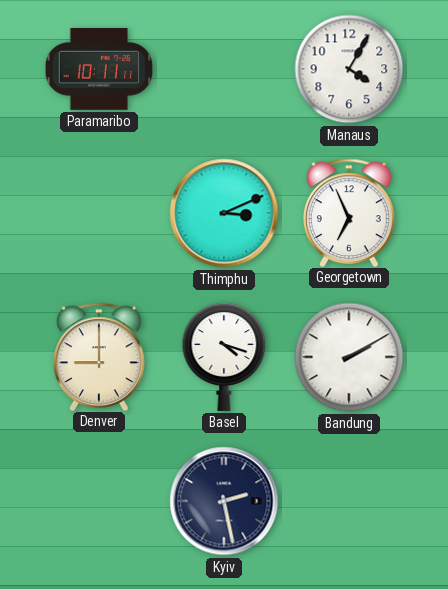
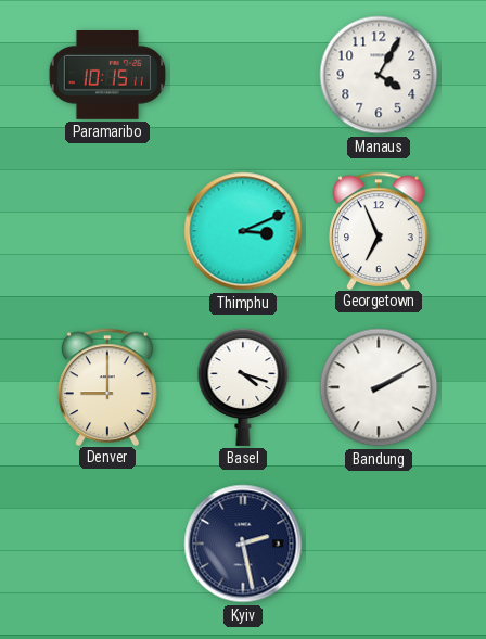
Paramaribo: 10:11 -> 10:15 (107, 76)
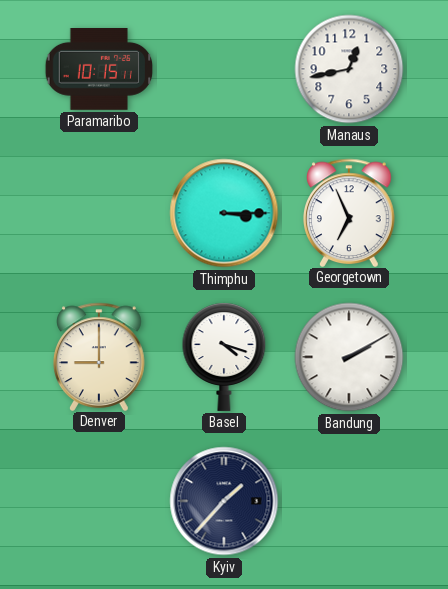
Manaus: 4:05 -> 12:43 (349, 69)
Thimphu: 3:11 -> 3:15 (224, 213)
Kyiv: 2:28 -> 1:37 (224, 501)
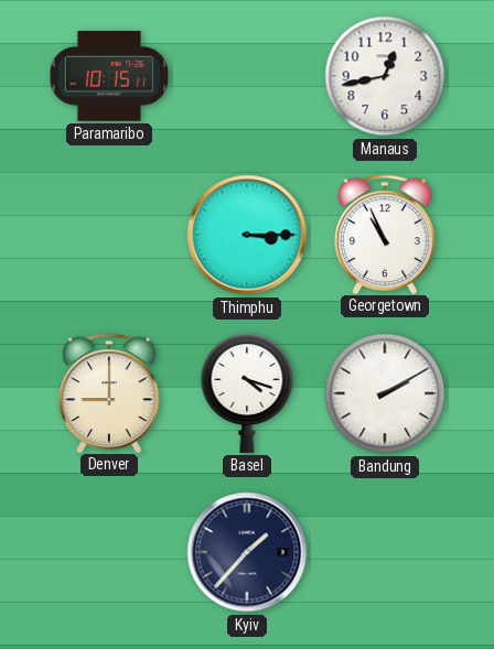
Georgetown: 6:56 -> 10:56 (386, 234)
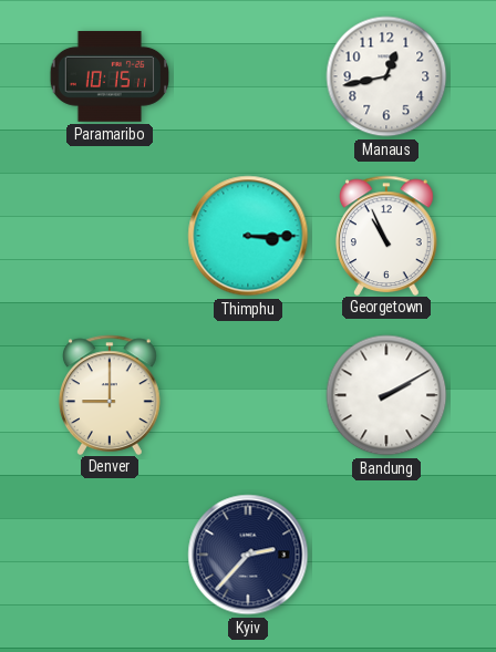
Basel: 4:18 -> none (247, 393)
Kyiv: 1:37 -> 2:37 (248, 555)
